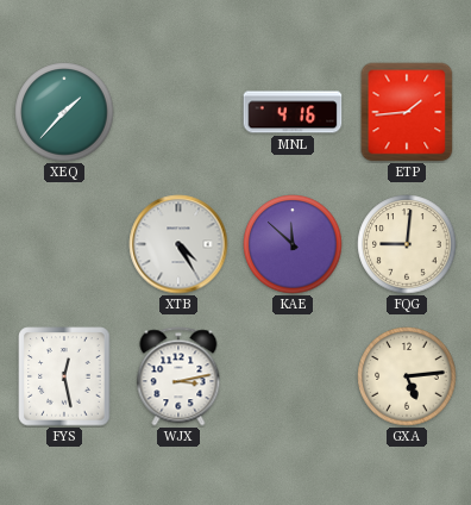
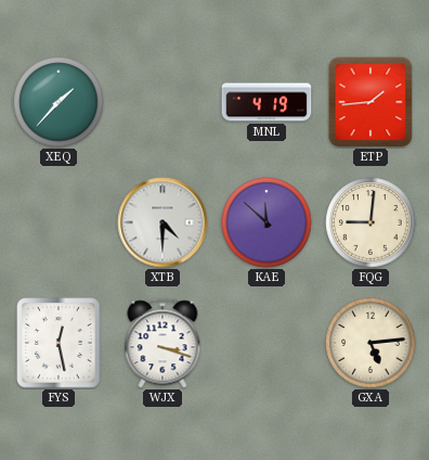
MNL: 4:16 -> 4:19 (266, 102)
XTB: 4:25 -> 4:30 (162, 222)
WJX: 3:13 -> 3:18 (162, 343)
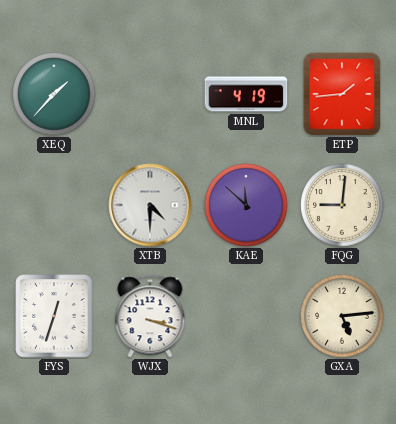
FYS: 12:28 -> 12:33 (54, 316)
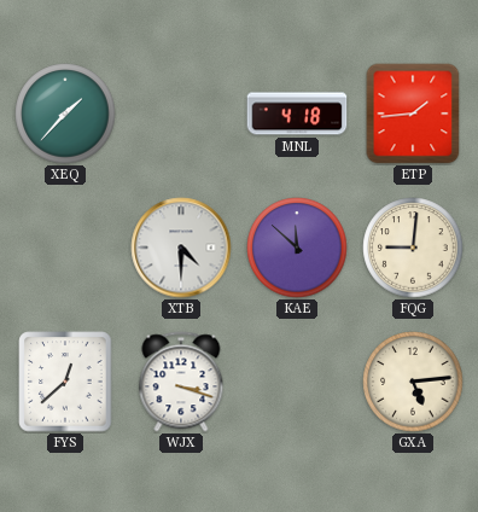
MNL: 4:19 -> 4:18 (297, 114)
FYS: 12:33 -> 12:38 (65, 382)
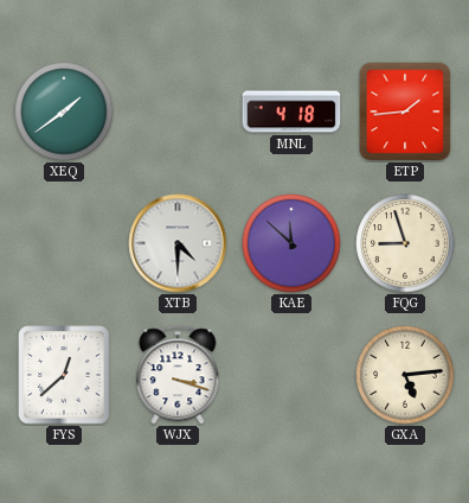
XEQ: 1:37 -> 1:39 (64, 112)
FQG: 9:01 -> 8:57 (405, 243)
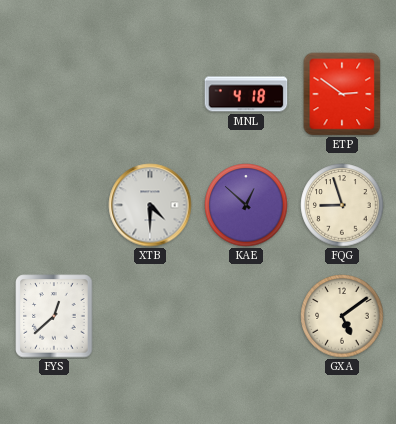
XEQ: 1:39 -> none (64, 112)
ETP: 1:44 -> 2:51 (342, 94)
KAE: 11:52 -> 12:52 (246, 205)
WJX: 3:18 -> none (178, 375)
GXA: 5:14 -> 5:09 (342, 316)
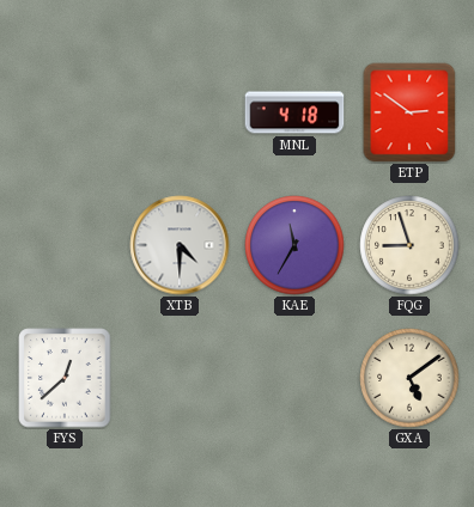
KAE: 12:52 -> 11:35 (294, 245)
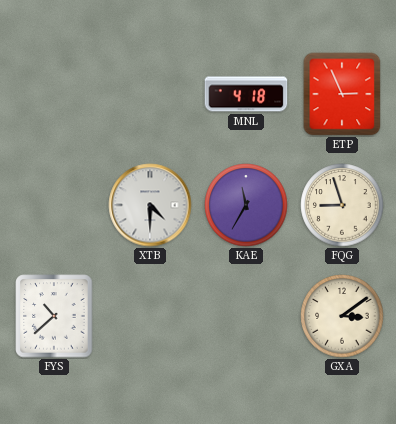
ETP: 2:51 -> 2:56 (342, 94)
FYS: 12:38 -> 10:38 (54, 316)
GXA: 5:09 -> 3:09 (342, 316)
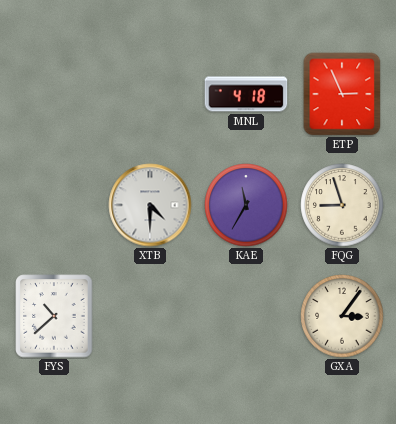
GXA: 3:09 -> 3:06 (342, 316)
